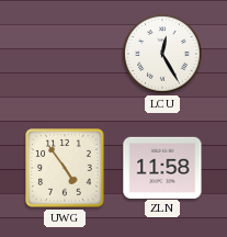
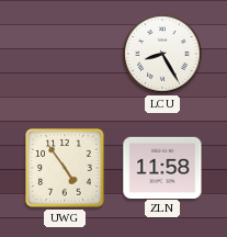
LCU: 12:25 -> 8:25 (162, 54)
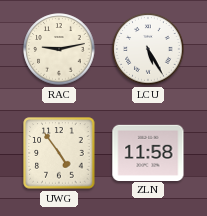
RAC: none -> 9:13 (59, 49)
LCU: 8:25 -> 5:25 (148, 49)
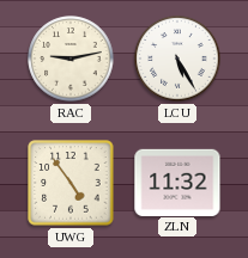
ZLN: 11:58 -> 11:32 (177, 182)
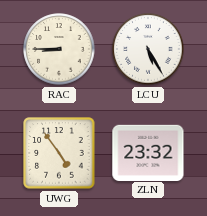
RAC: 9:13 -> 8:45 (59, 49)
ZLN: 11:32 -> 23:32 (148, 152)
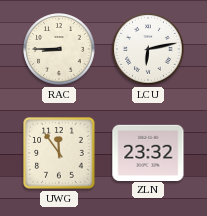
LCU: 5:25 -> 6:13 (148, 49)
UWG: 4:54 -> 11:54 (59, 153)
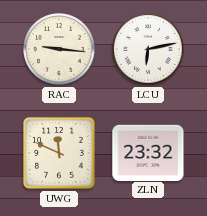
RAC: 8:45 -> 9:16 (59, 49)
UWG: 11:54 -> 11:49 (59, 153)
